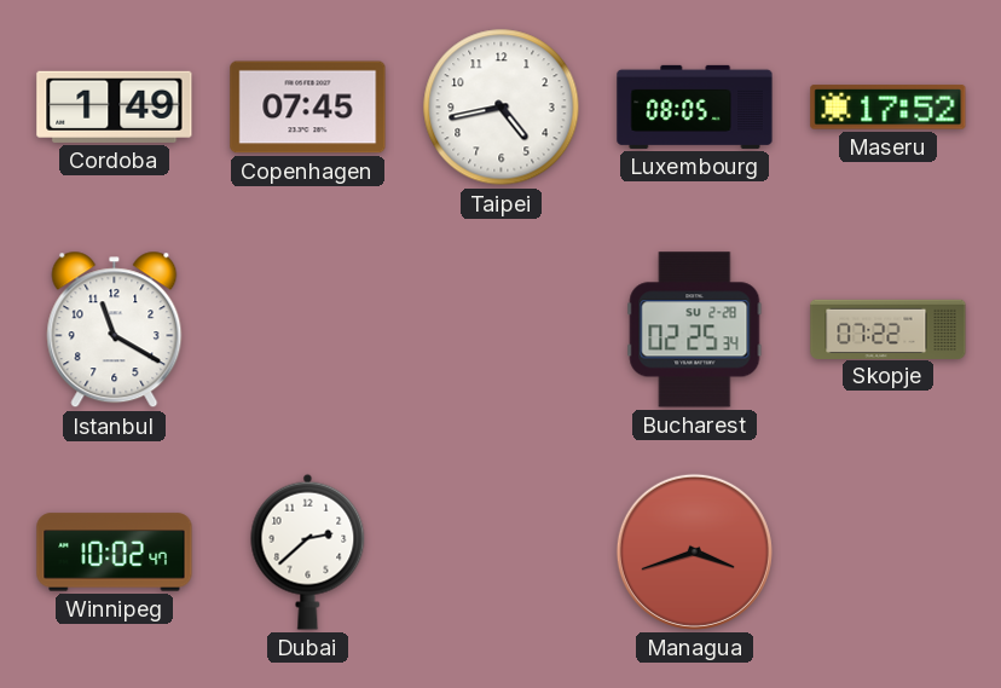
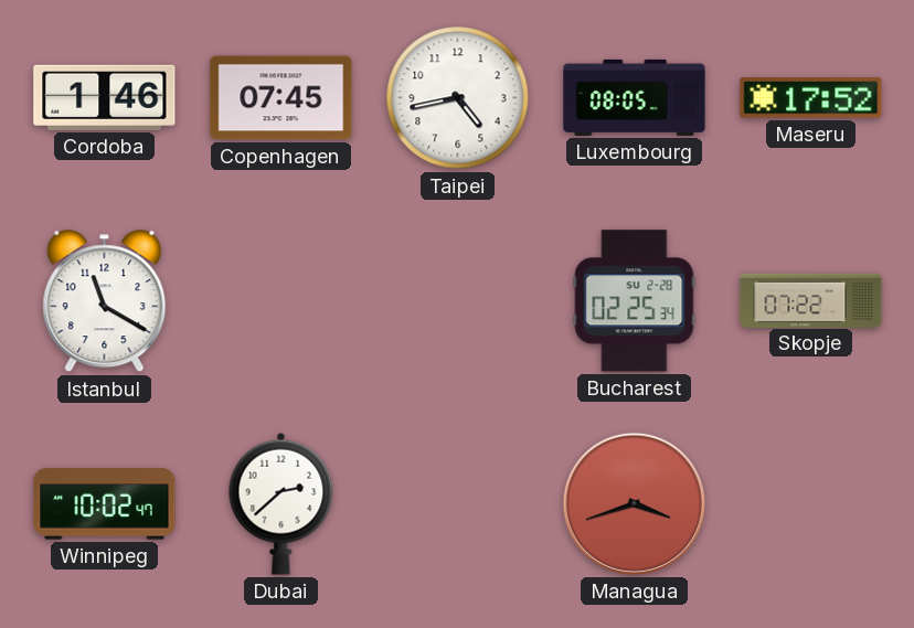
Cordoba: 1:49 -> 1:46 (105, 97)
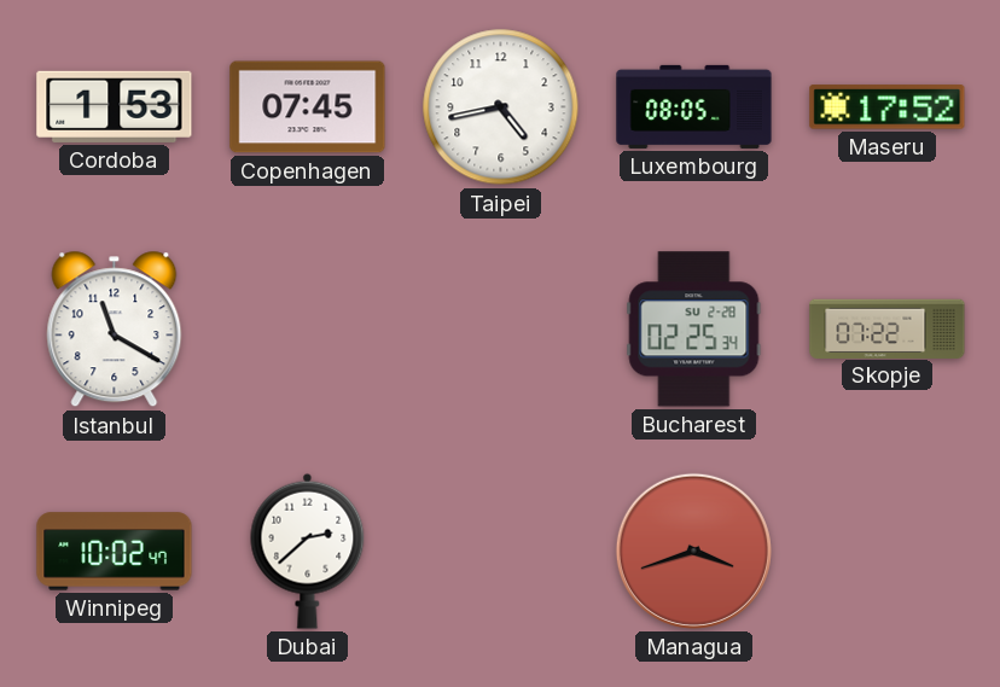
Cordoba: 1:46 -> 1:53 (115, 106)
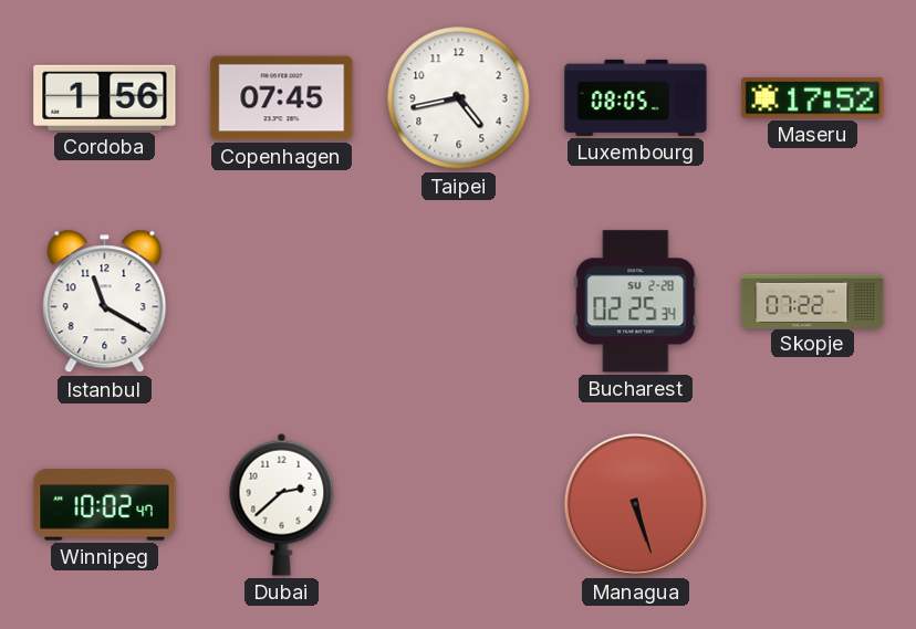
Cordoba: 1:53 -> 1:56 (105, 97)
Managua: 3:42 -> 5:27 (635, 504)
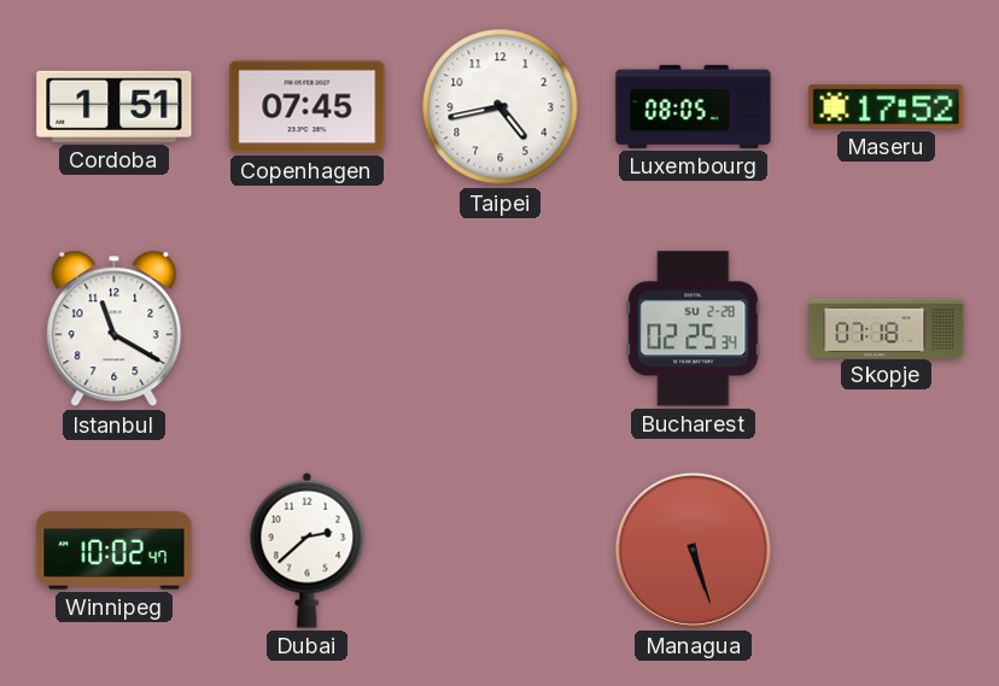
Cordoba: 1:56 -> 1:51 (115, 106)
Skopje: 07:22 -> 07:18 (887, 328)
